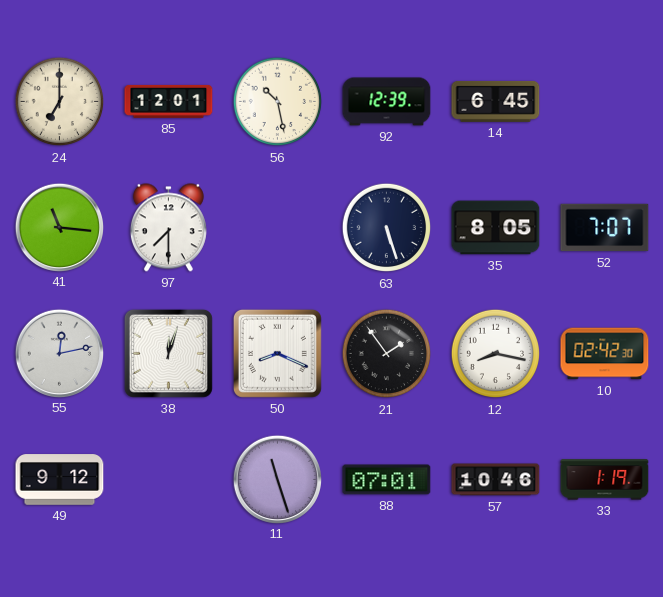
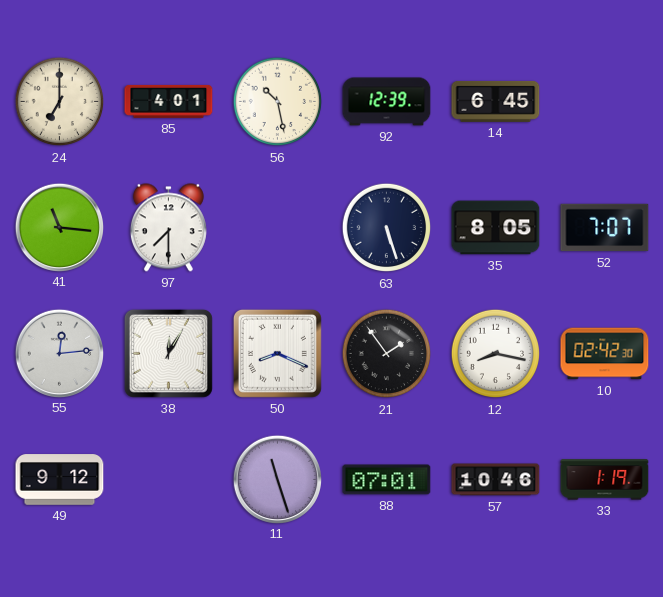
85: 12:01 -> 4:01 (169, 101)
55: 12:13 -> 12:14 (59, 353)
38: 12:03 -> 12:05 (168, 353)
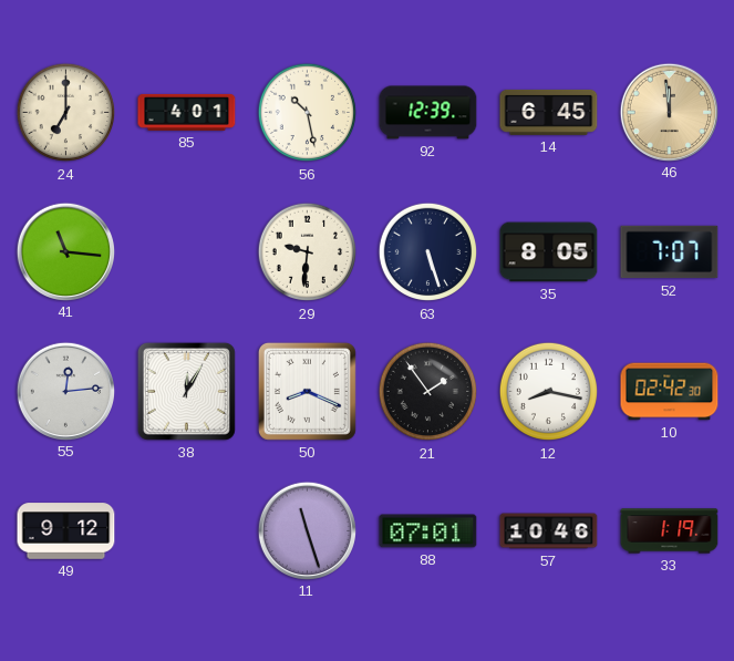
46: none -> 11:59 (669, 112)
97: 7:30 -> none (168, 228)
29: none -> 9:31 (308, 252)
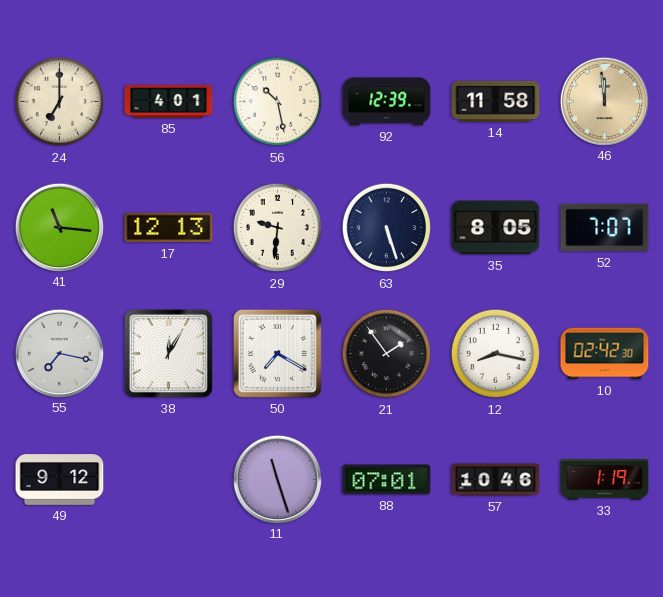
14: 6:45 -> 11:58 (496, 101)
17: none -> 12:13 (169, 228)
55: 12:14 -> 7:17 (59, 353)
50: 8:19 -> 7:20 (277, 353)
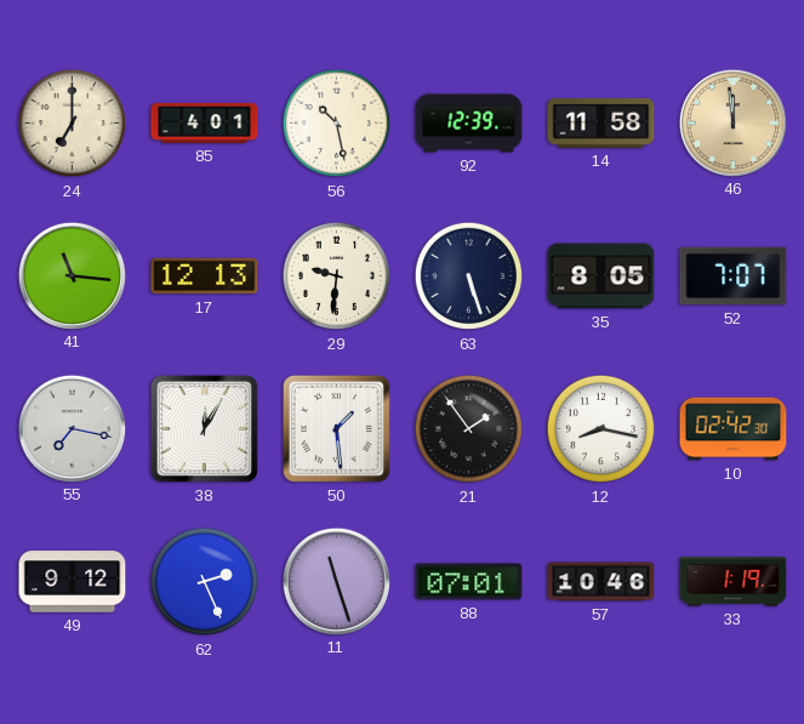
50: 7:20 -> 1:29 (336, 428)
62: none -> 2:26 (205, 582)
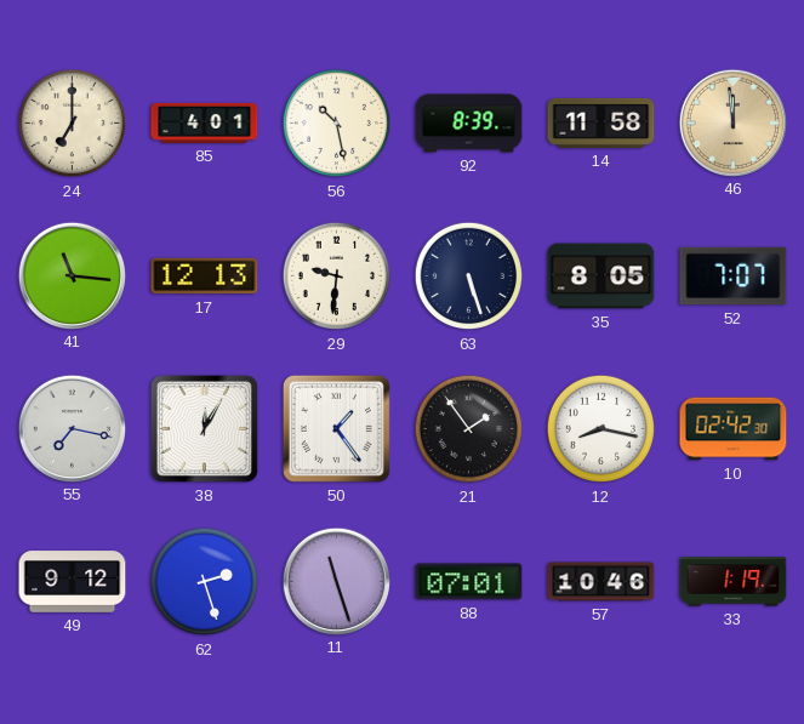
92: 12:39 -> 8:39 (469, 124)
50: 1:29 -> 1:24 (336, 428)
62: 2:26 -> 2:27 (205, 582)
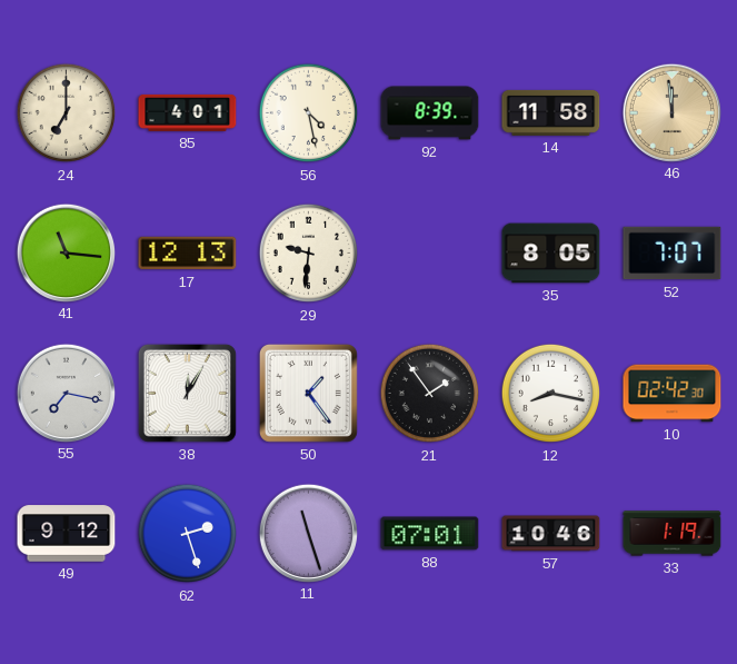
56: 10:28 -> 4:28 (309, 113)
63: 5:27 -> none (469, 277)
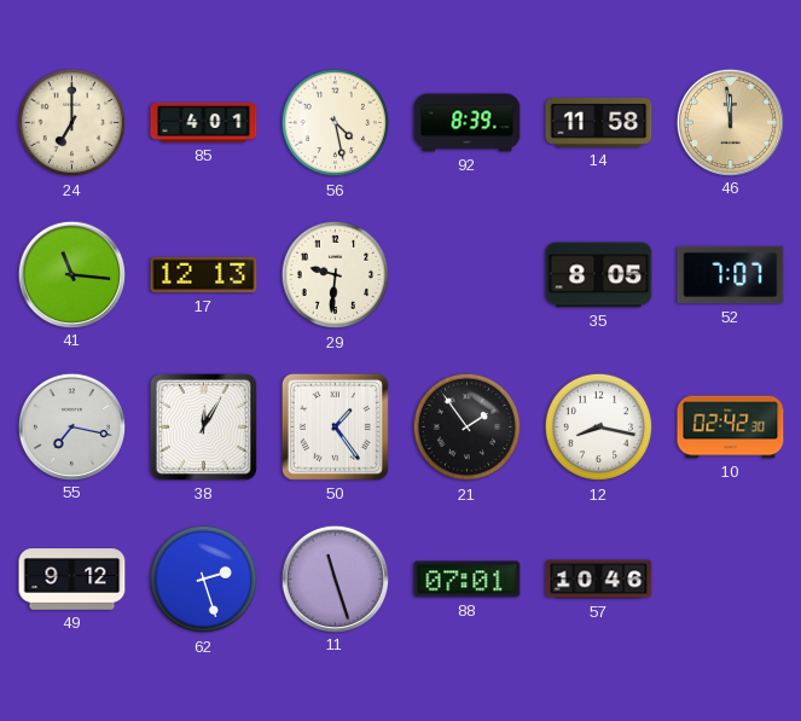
33: 1:19 -> none (673, 534)
